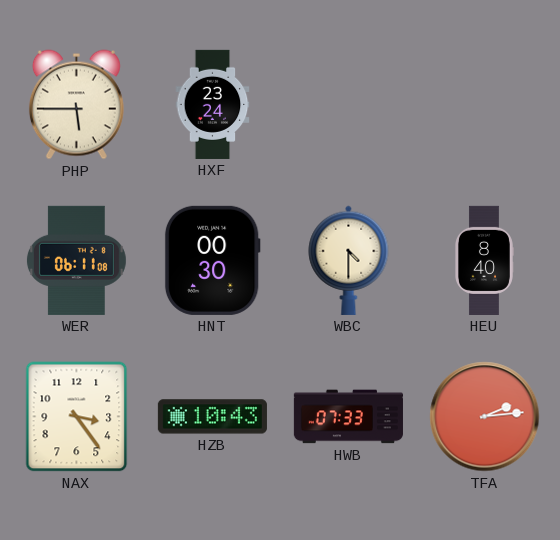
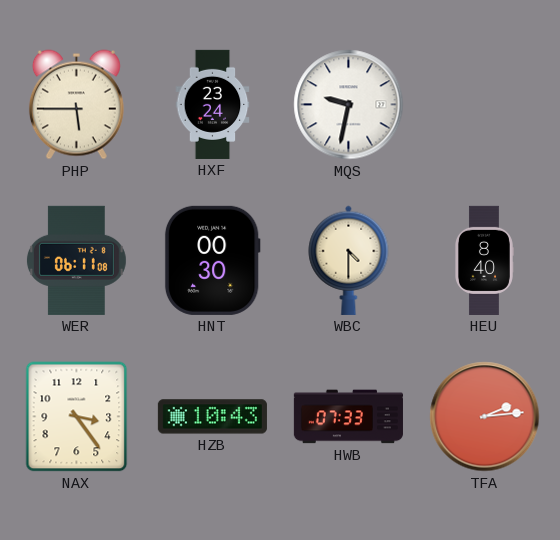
MQS: none -> 9:32 (349, 105)
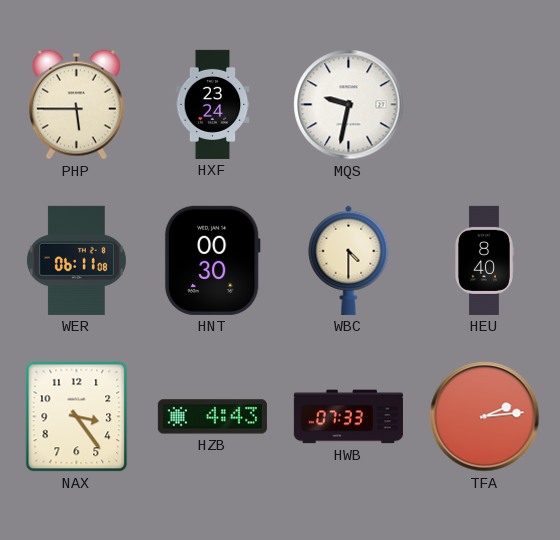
HZB: 10:43 -> 4:43 (212, 417)
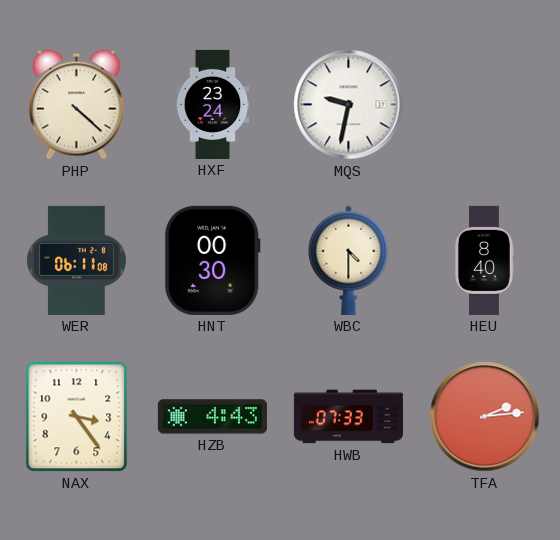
PHP: 5:45 -> 4:22 (76, 105)
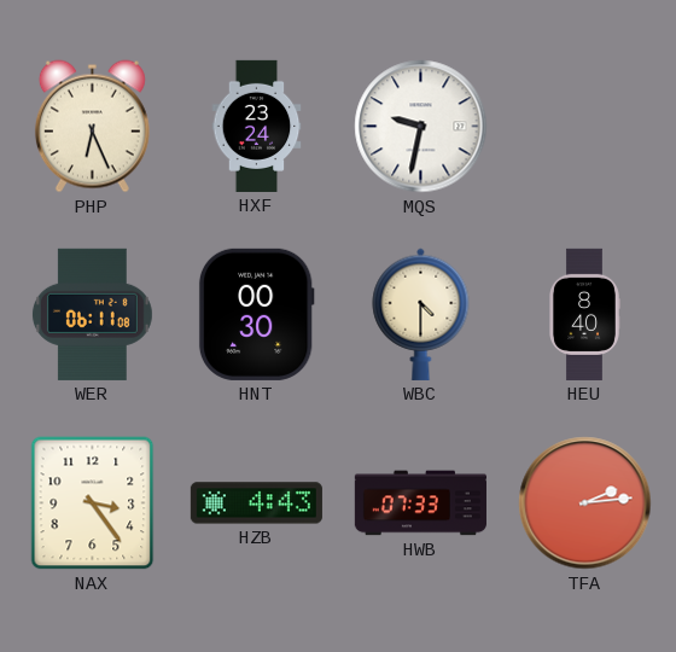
PHP: 4:22 -> 6:26 (92, 127)
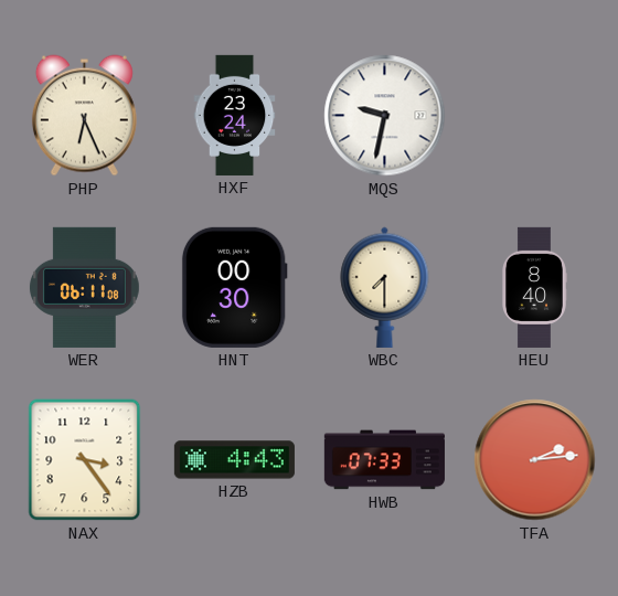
WBC: 4:30 -> 7:30 (385, 287)
